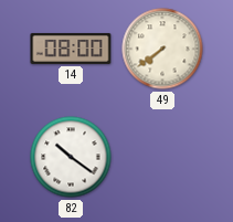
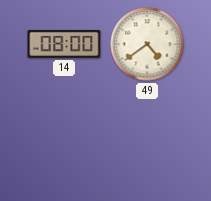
49: 7:39 -> 4:39 (147, 44)
82: 10:21 -> none (71, 157)
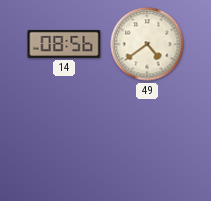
14: 08:00 -> 08:56 (64, 44)
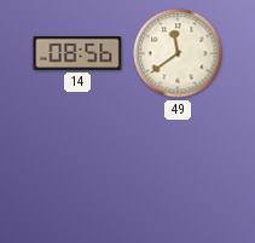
49: 4:39 -> 11:39 (178, 53)
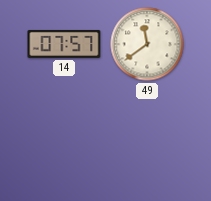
14: 08:56 -> 07:57 (64, 44)
